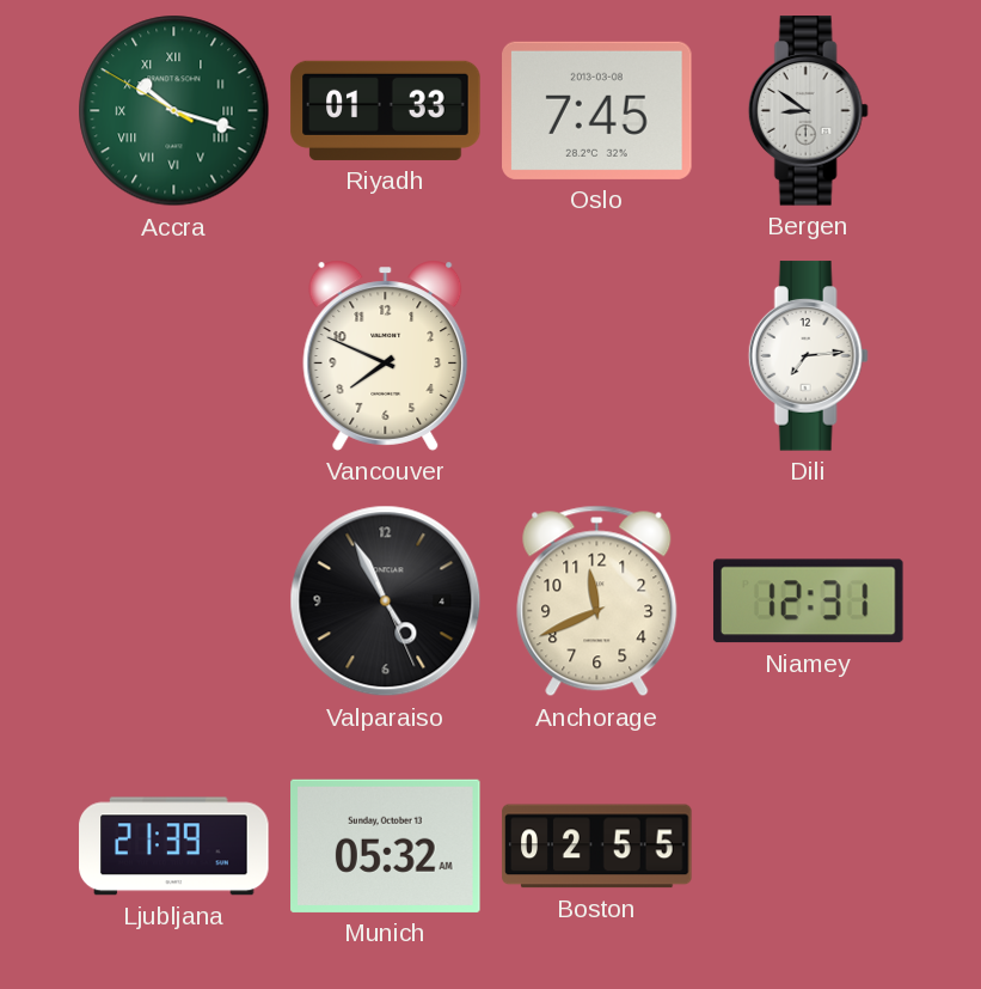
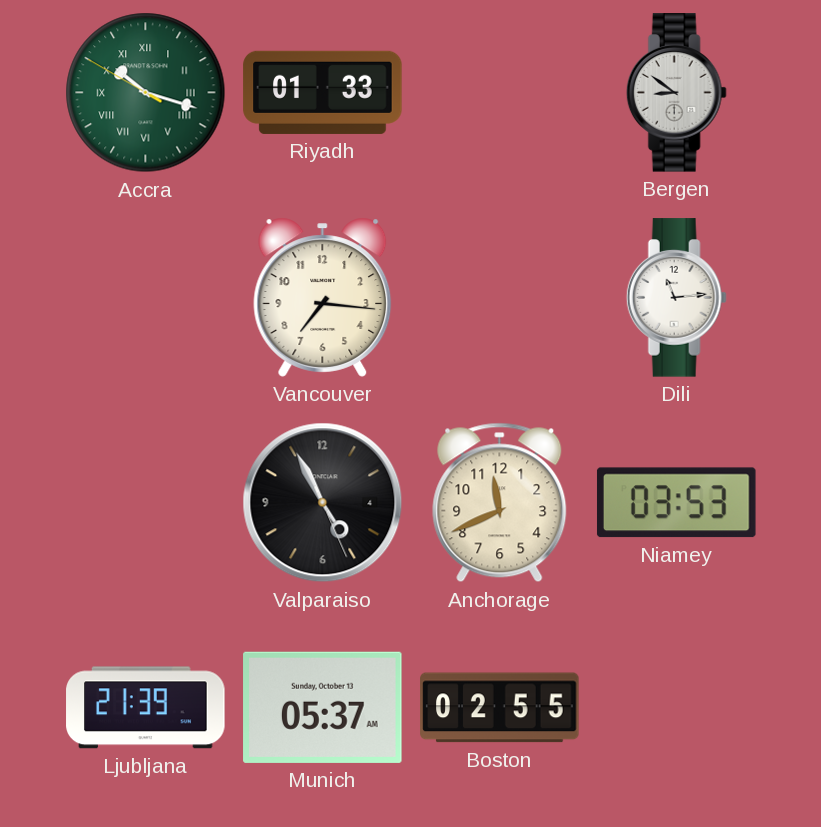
Oslo: 7:45 -> none (597, 110)
Vancouver: 7:49 -> 7:16 (323, 297)
Dili: 7:14 -> 11:14 (676, 298)
Niamey: 12:31 -> 03:53 (676, 503)
Munich: 05:32 -> 05:37 (323, 707)
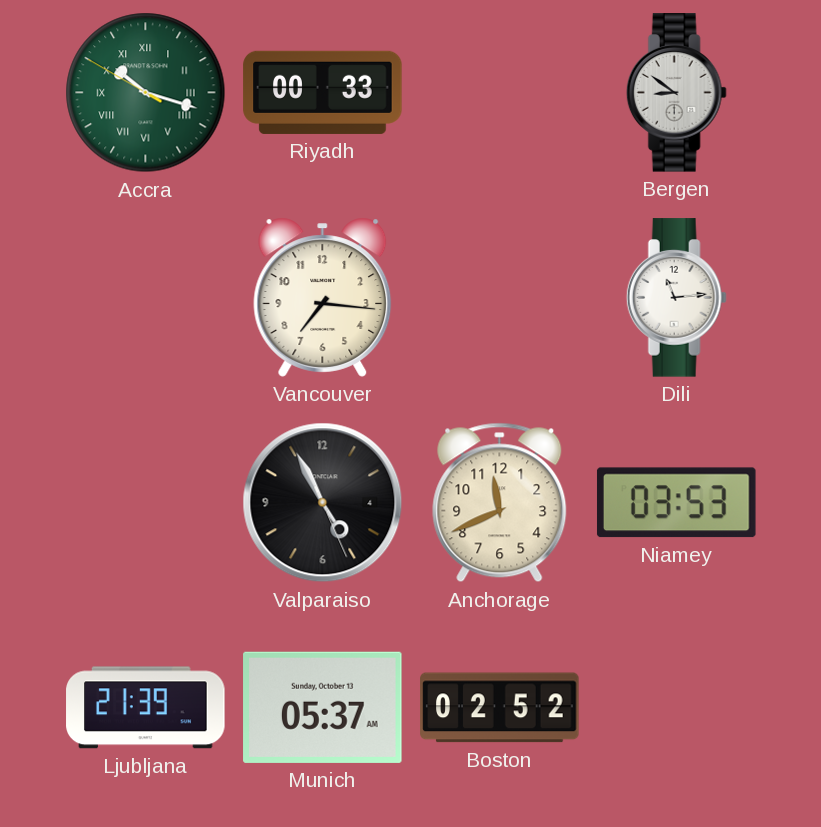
Riyadh: 01:33 -> 00:33 (323, 92)
Boston: 02:55 -> 02:52 (500, 708)
